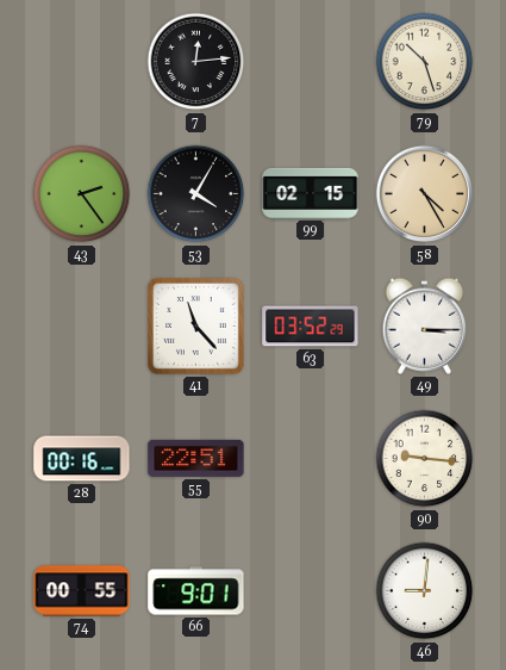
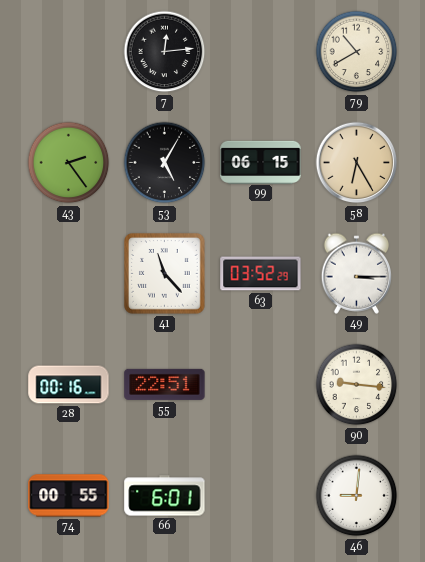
79: 10:27 -> 10:40 (357, 52)
53: 4:05 -> 5:05 (165, 163)
99: 02:15 -> 06:15 (261, 162)
58: 4:25 -> 6:25 (357, 163)
66: 9:01 -> 6:01 (165, 496)
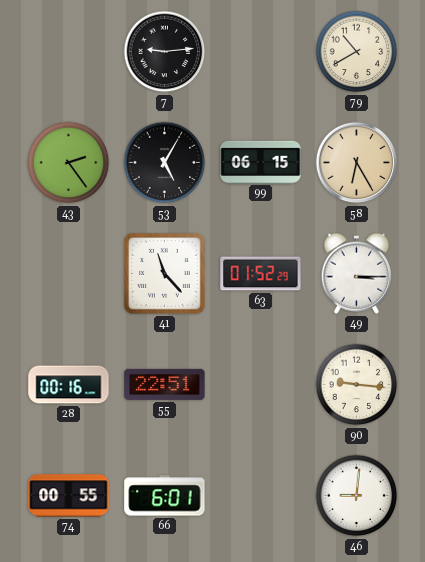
7: 12:14 -> 9:14 (165, 52)
63: 03:52 -> 01:52 (261, 274)
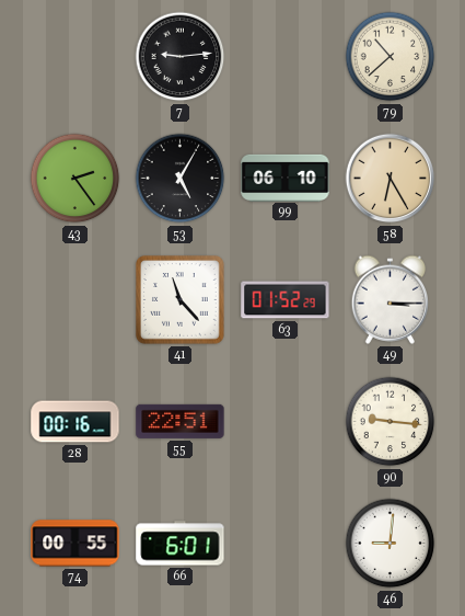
79: 10:40 -> 10:38 (391, 57)
99: 06:15 -> 06:10 (286, 178)
